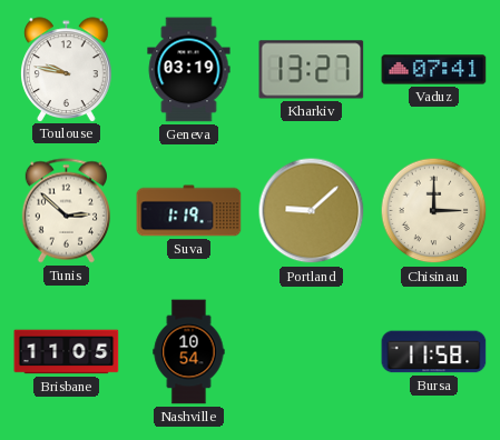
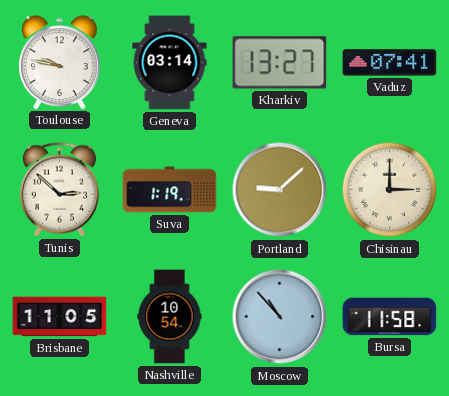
Geneva: 03:19 -> 03:14 (170, 63)
Moscow: none -> 10:53 (280, 317)
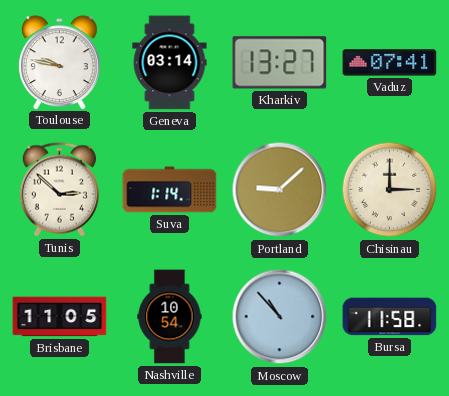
Suva: 1:19 -> 1:14 (170, 190)
